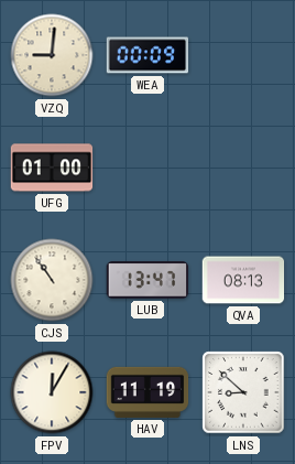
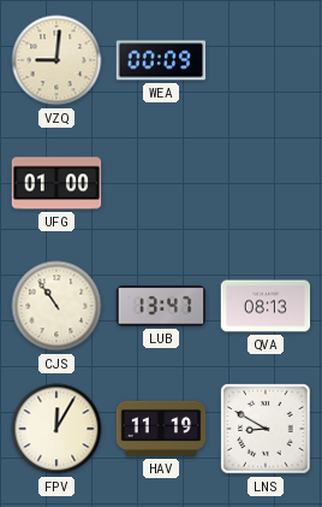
LNS: 8:52 -> 8:50 (266, 429)
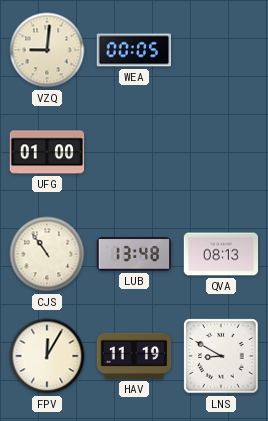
WEA: 00:09 -> 00:05 (134, 50)
LUB: 13:47 -> 13:48 (134, 254)
